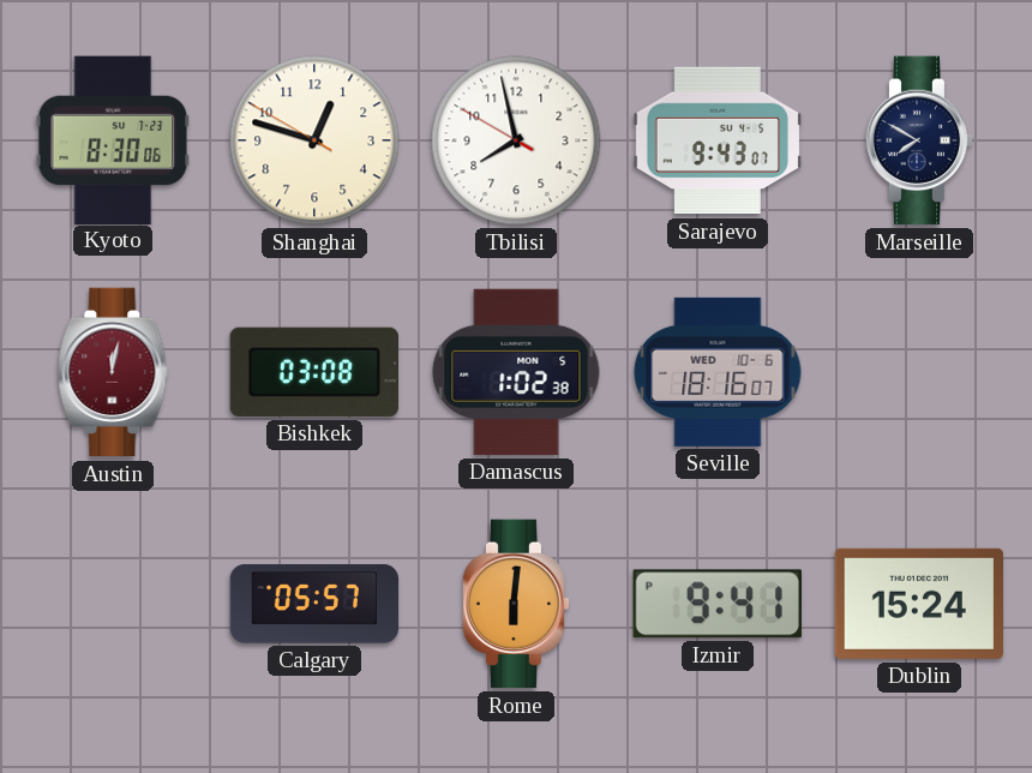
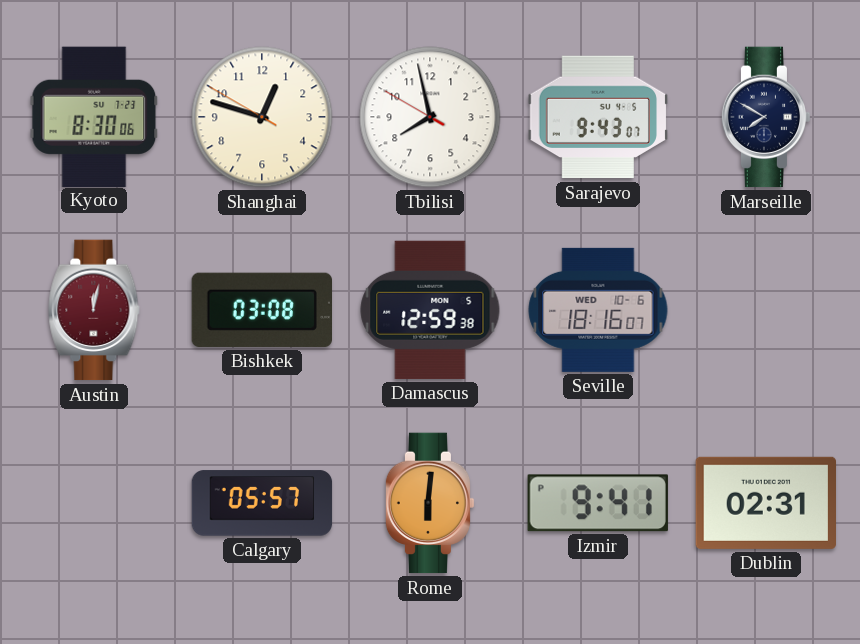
Damascus: 1:02 -> 12:59 (430, 310)
Dublin: 15:24 -> 02:31 (765, 503)
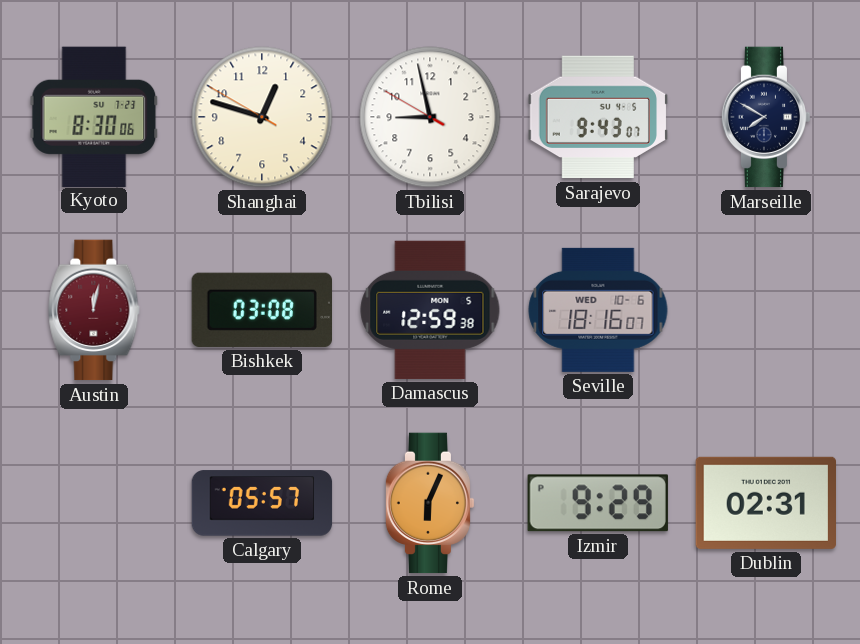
Tbilisi: 7:57 -> 8:57 (430, 117)
Rome: 6:01 -> 6:04 (430, 503)
Izmir: 9:41 -> 9:29 (598, 503)
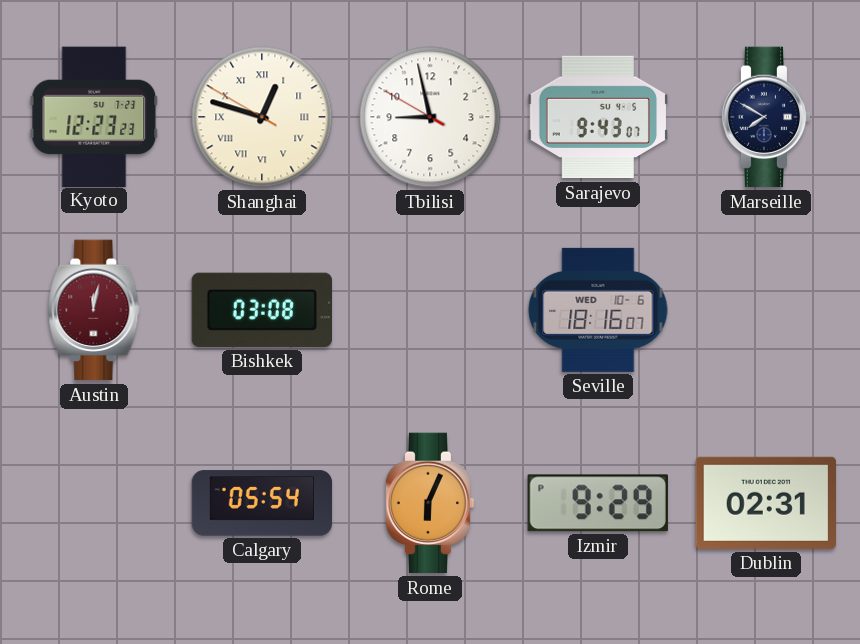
Kyoto: 8:30 -> 12:23 (94, 116)
Shanghai numerals: Arabic -> Roman (262, 117)
Damascus: 12:59 -> none (430, 310)
Calgary: 05:57 -> 05:54 (262, 503)
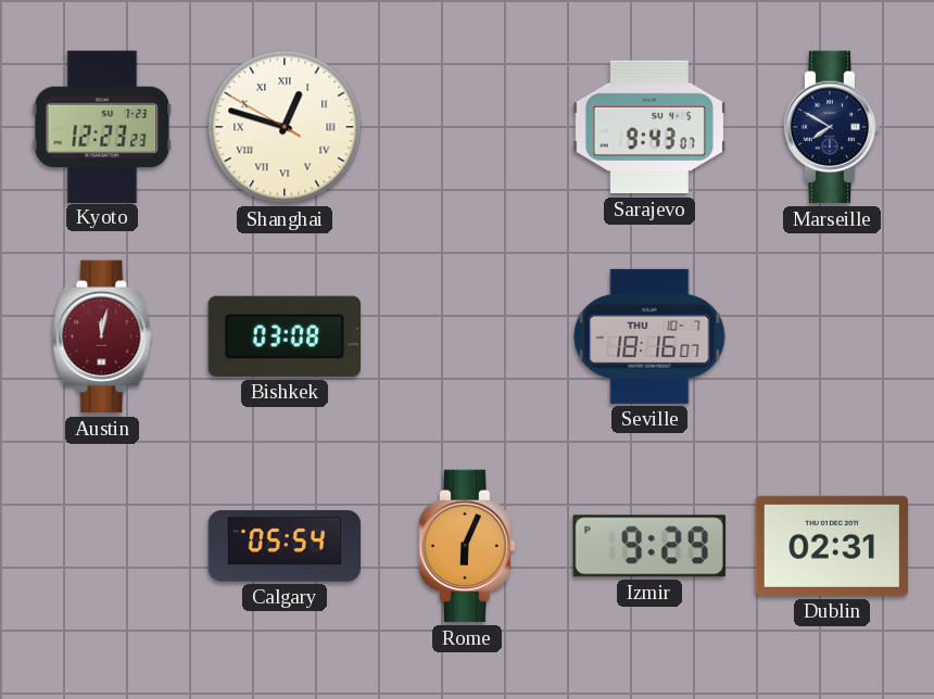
Tbilisi: 8:57 -> none (430, 117)
Seville date: WED 10-6 -> THU 10-7 (649, 336)
